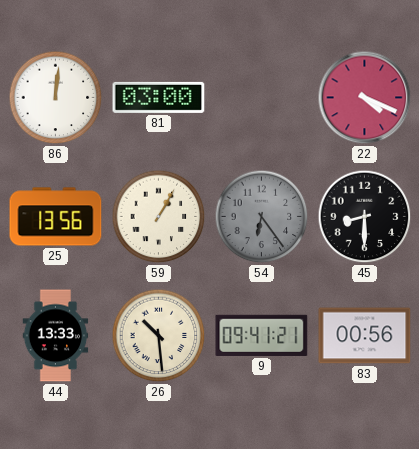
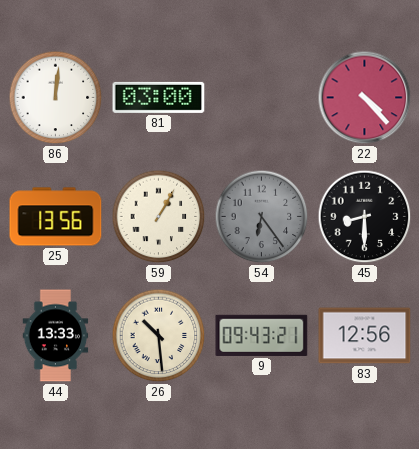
22: 4:19 -> 4:23 (365, 98)
9: 09:41 -> 09:43 (262, 335)
83: 00:56 -> 12:56 (365, 336)
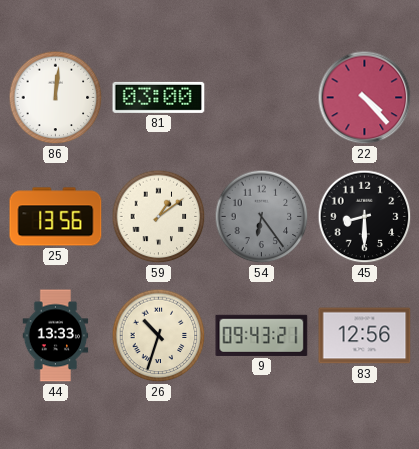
59: 1:05 -> 1:09 (159, 217)
26: 10:29 -> 10:33 (159, 336)
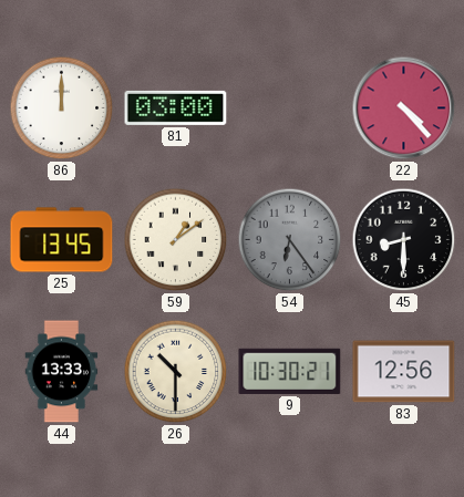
86: 12:01 -> 12:00 (62, 108)
25: 13:56 -> 13:45 (62, 240)
26: 10:33 -> 10:30 (176, 372)
9: 09:43 -> 10:30 (290, 371)
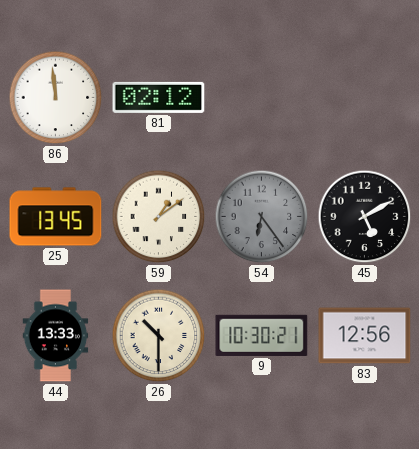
86: 12:00 -> 11:59 (56, 98)
81: 03:00 -> 02:12 (159, 97)
22: 4:23 -> none (404, 108)
45: 8:30 -> 5:10 (365, 217)
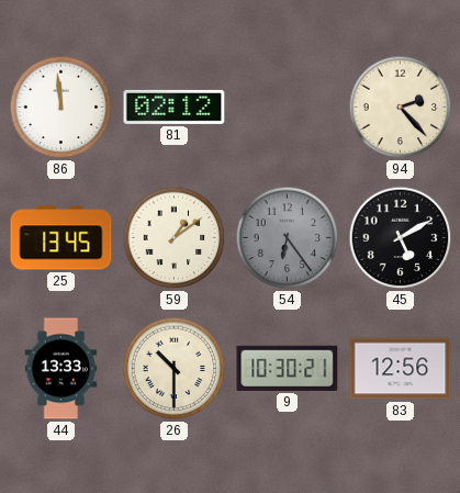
94: none -> 2:23 (401, 108)
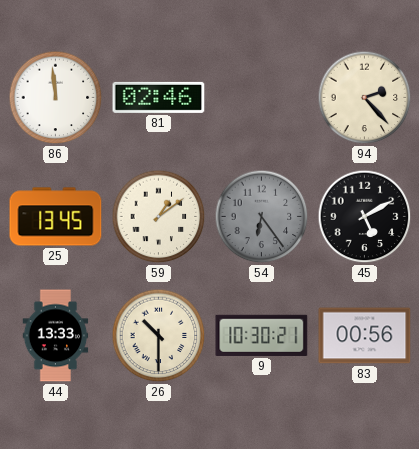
81: 02:12 -> 02:46 (159, 97)
83: 12:56 -> 00:56 (365, 336)
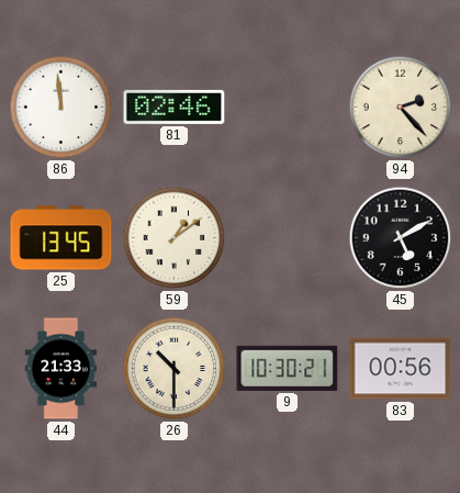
54: 6:24 -> none (262, 217)
44: 13:33 -> 21:33 (61, 369)
